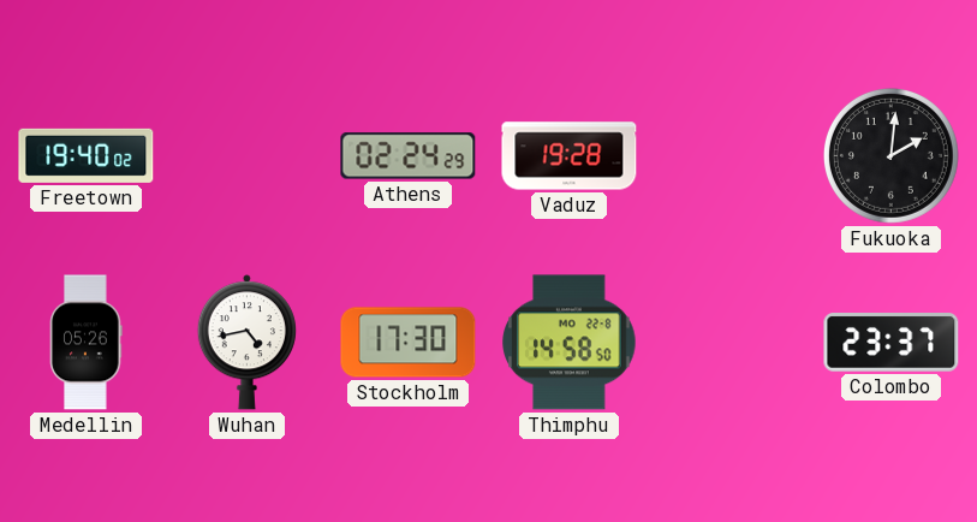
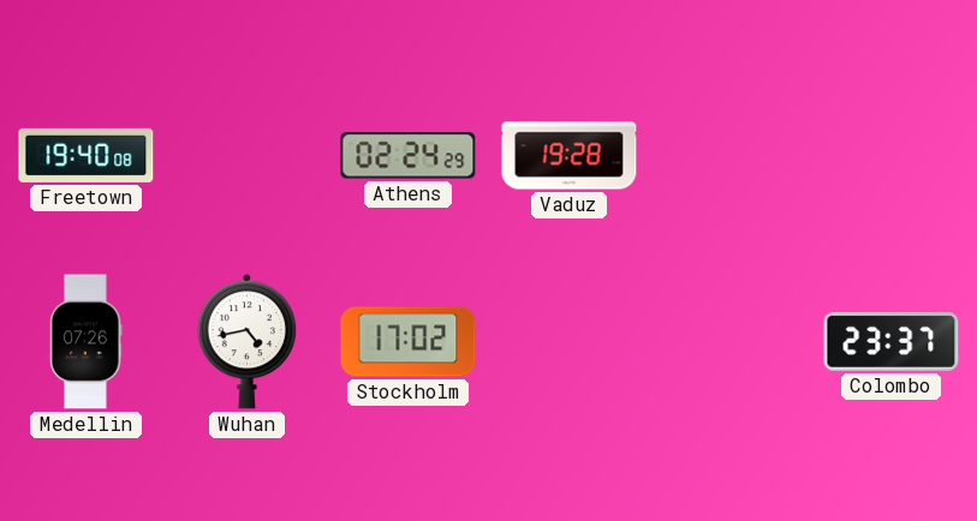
Freetown: 19:40:02 -> 19:40:08 (87, 155)
Fukuoka: 2:01 -> none (890, 155)
Medellin: 05:26 -> 07:26 (87, 342)
Stockholm: 17:30 -> 17:02 (409, 342)
Thimphu: 14:58 -> none (570, 343)
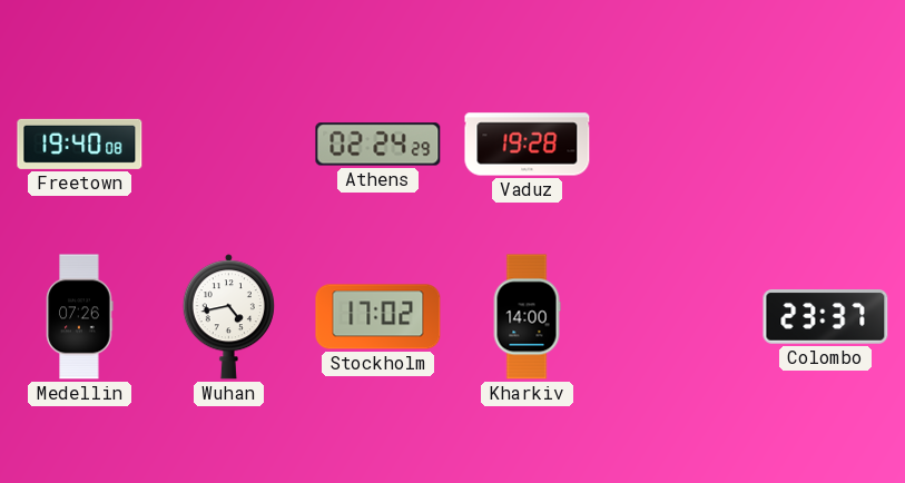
Kharkiv: none -> 14:00 (527, 317)
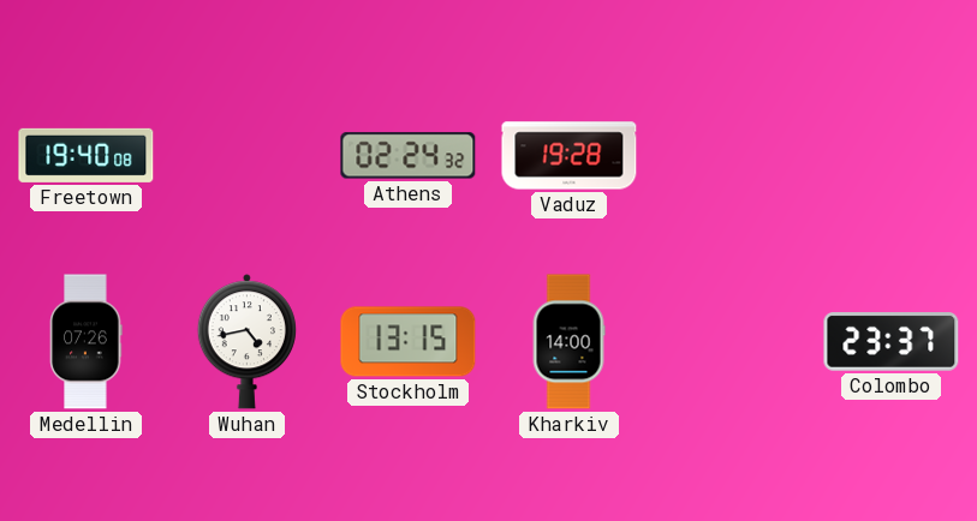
Athens: 02:24:29 -> 02:24:32 (409, 156)
Stockholm: 17:02 -> 13:15 (409, 342)
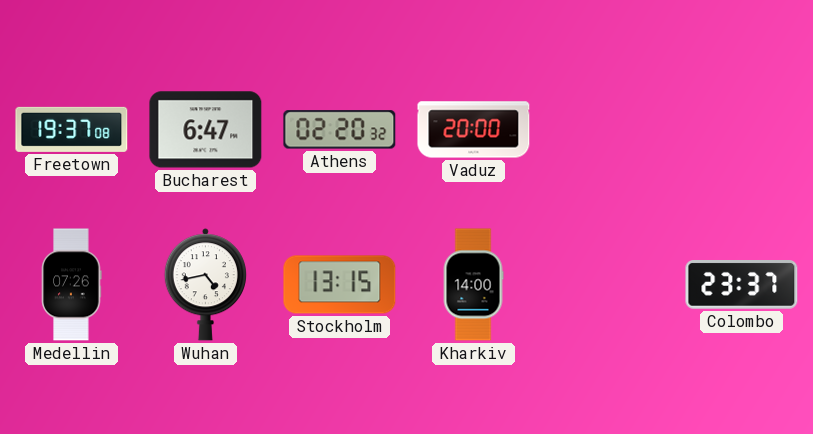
Freetown: 19:40 -> 19:37 (72, 129)
Bucharest: none -> 6:47 (206, 130)
Athens: 02:24 -> 02:20 (340, 130)
Vaduz: 19:28 -> 20:00 (474, 130)
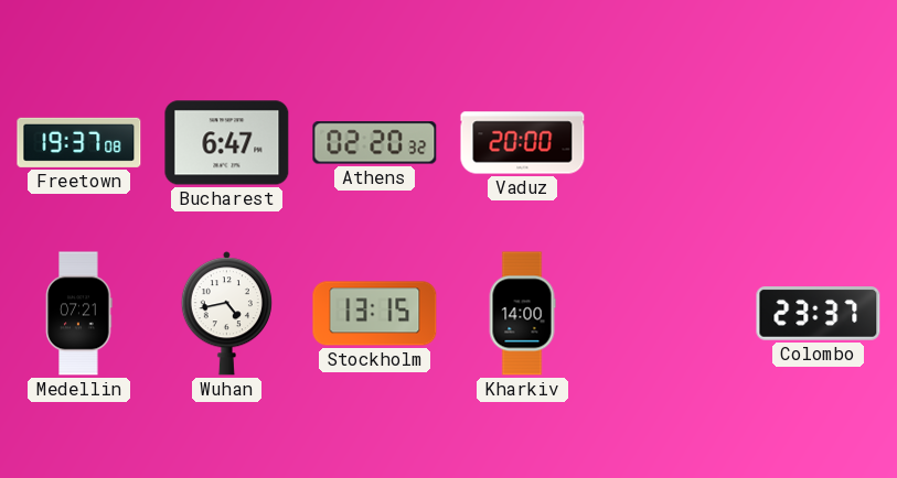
Medellin: 07:26 -> 07:21 (79, 314)
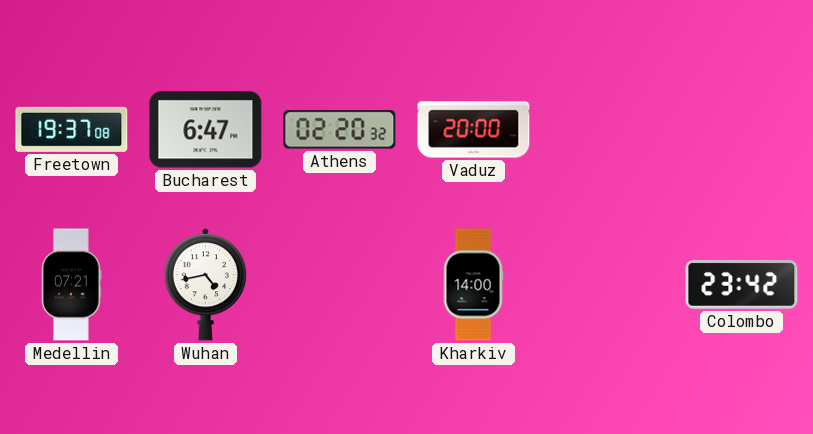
Stockholm: 13:15 -> none (375, 314)
Colombo: 23:37 -> 23:42 (742, 285)
